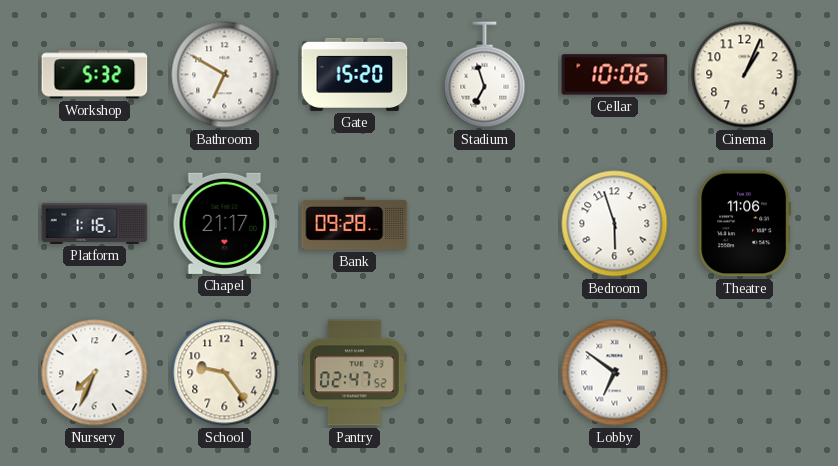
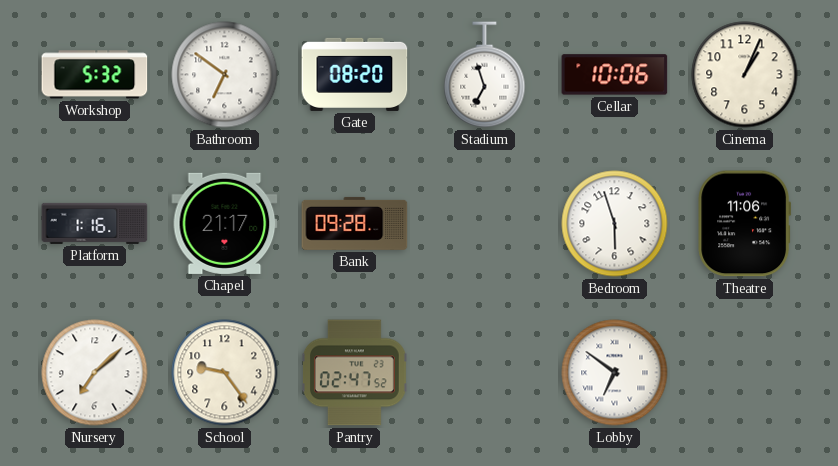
Bathroom: 6:50 -> 6:51 (225, 75)
Gate: 15:20 -> 08:20 (355, 74)
Nursery: 7:34 -> 7:08 (95, 373)
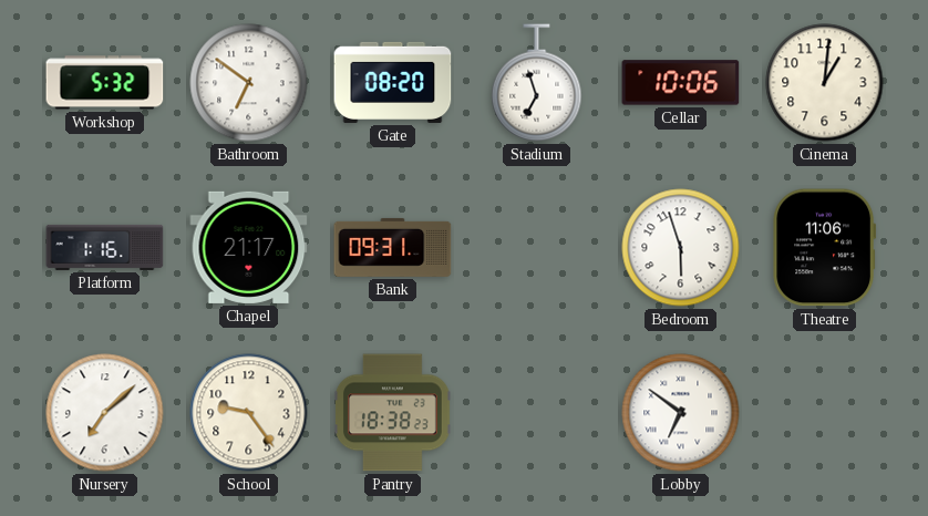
Cinema: 1:04 -> 1:01 (825, 83)
Bank: 09:28 -> 09:31 (393, 247)
Pantry: 02:47 -> 18:38 (393, 413)
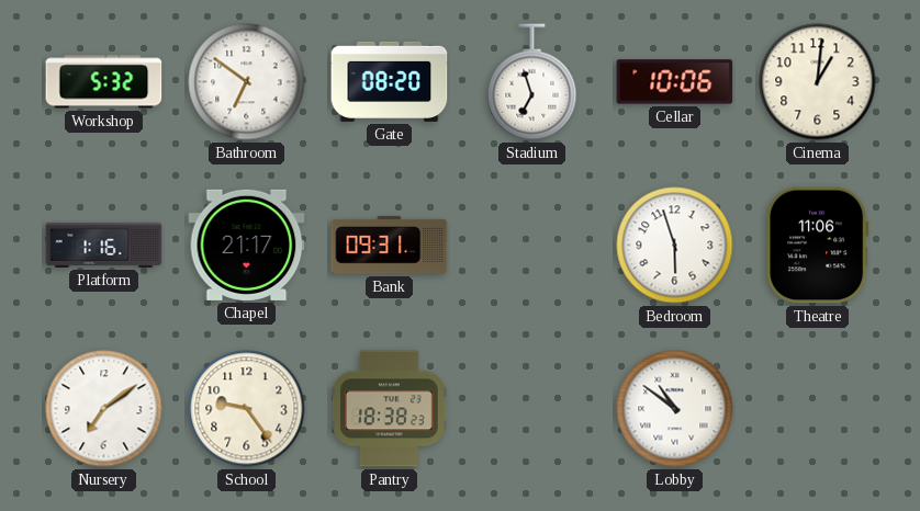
Nursery: 7:08 -> 7:09 (104, 409)
Lobby: 6:51 -> 10:51 (675, 409)
